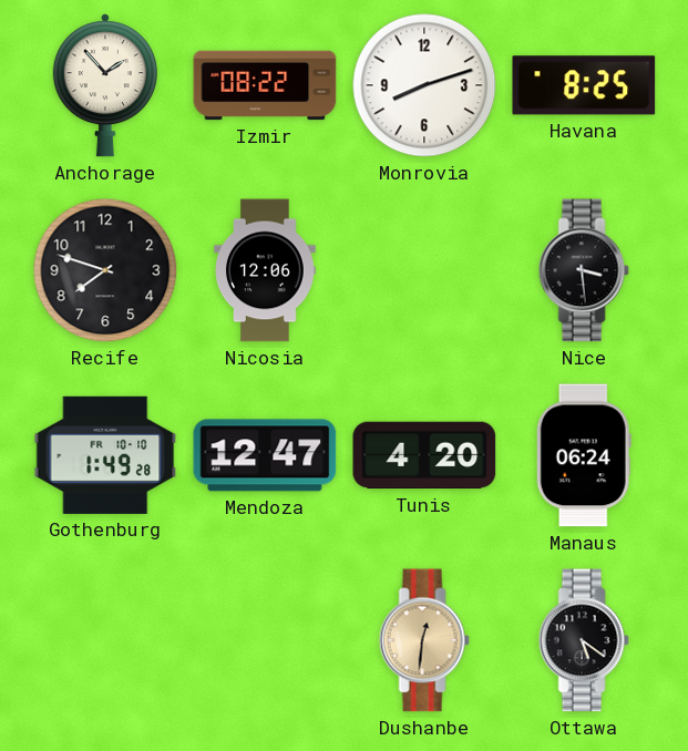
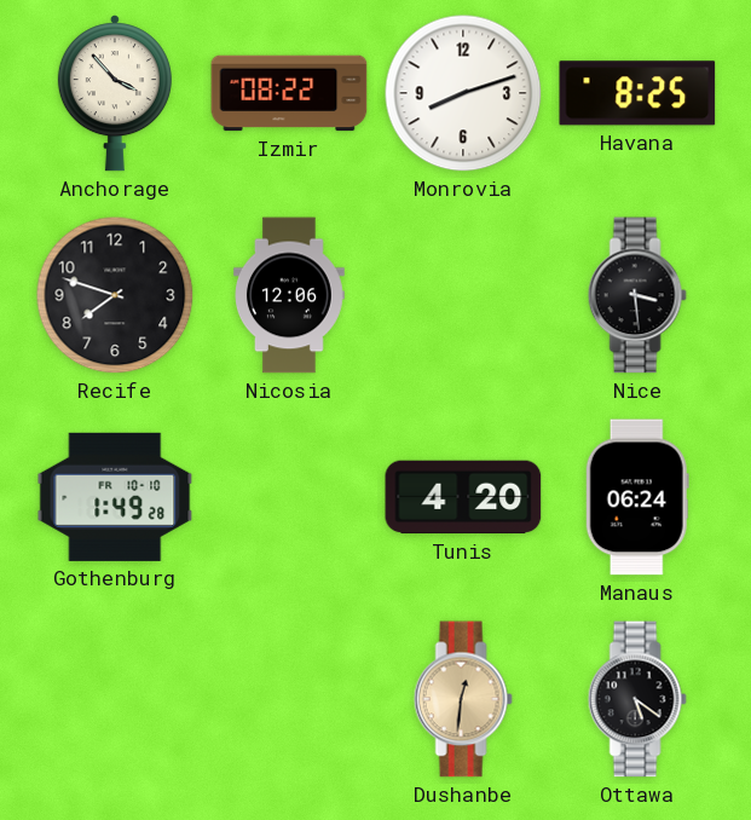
Anchorage: 1:53 -> 3:53 (115, 93)
Mendoza: 12:47 -> none (265, 455)
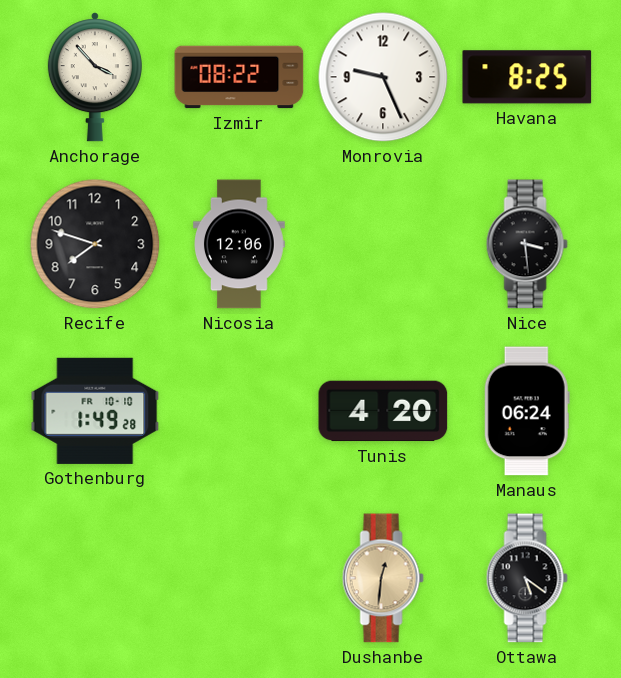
Monrovia: 8:12 -> 9:26 (383, 77)
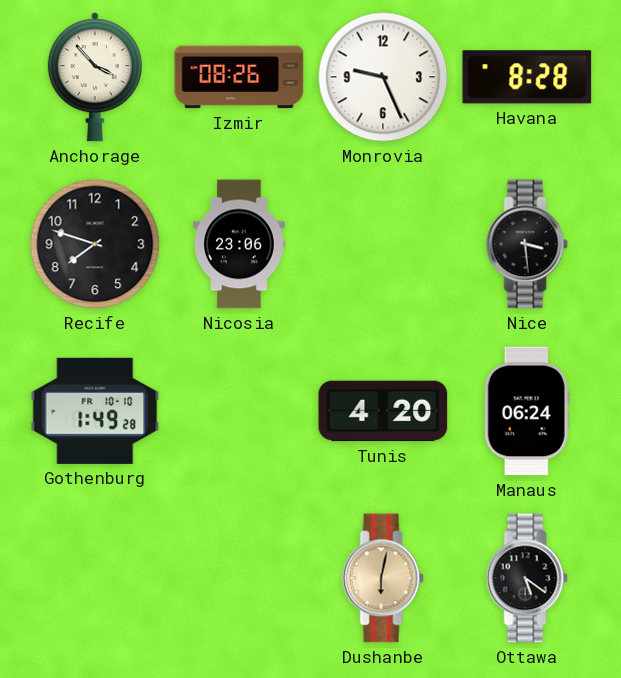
Izmir: 08:22 -> 08:26 (239, 77)
Havana: 8:25 -> 8:28 (527, 77)
Nicosia: 12:06 -> 23:06 (240, 244)
Dushanbe: 12:31 -> 6:02 (383, 578)
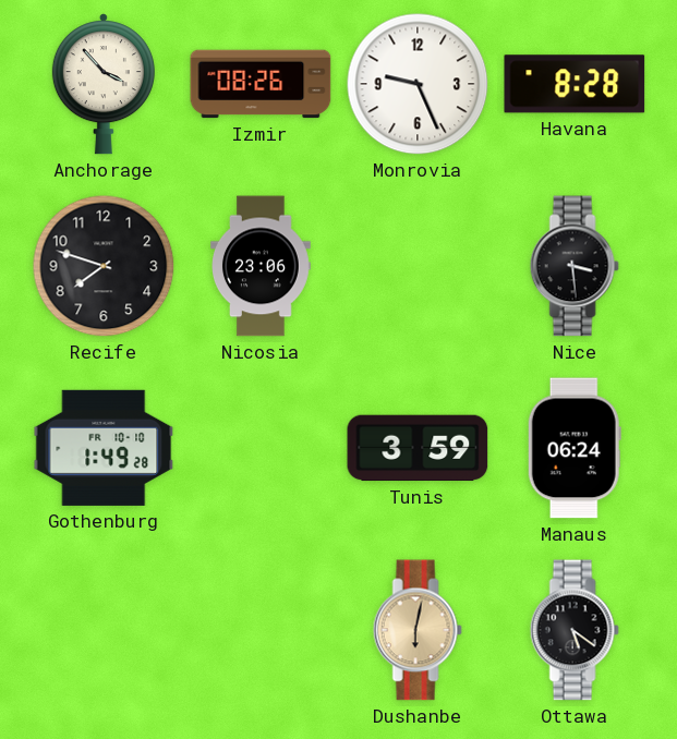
Tunis: 4:20 -> 3:59 (418, 448)
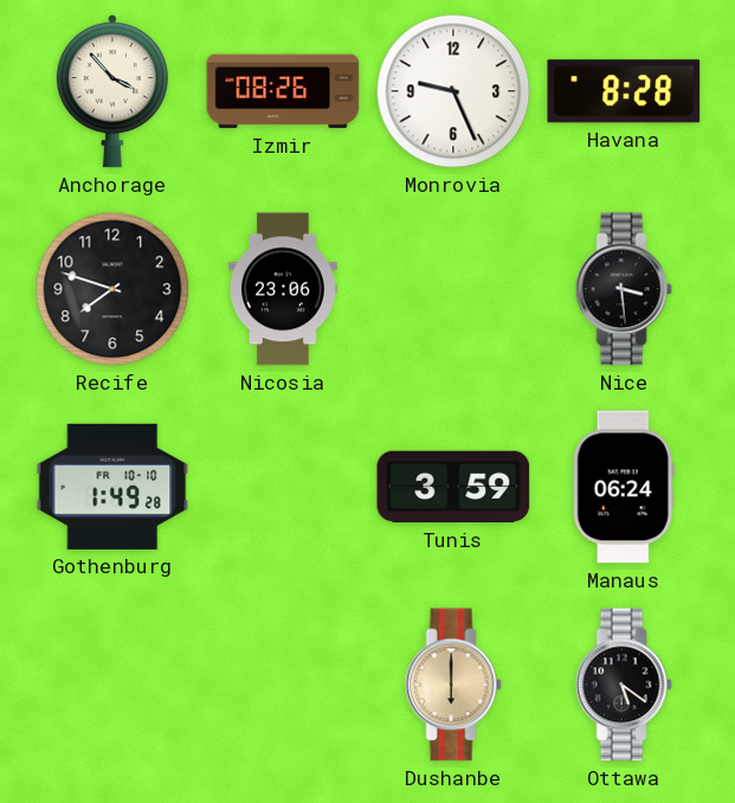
Dushanbe: 6:02 -> 6:00 (453, 685)
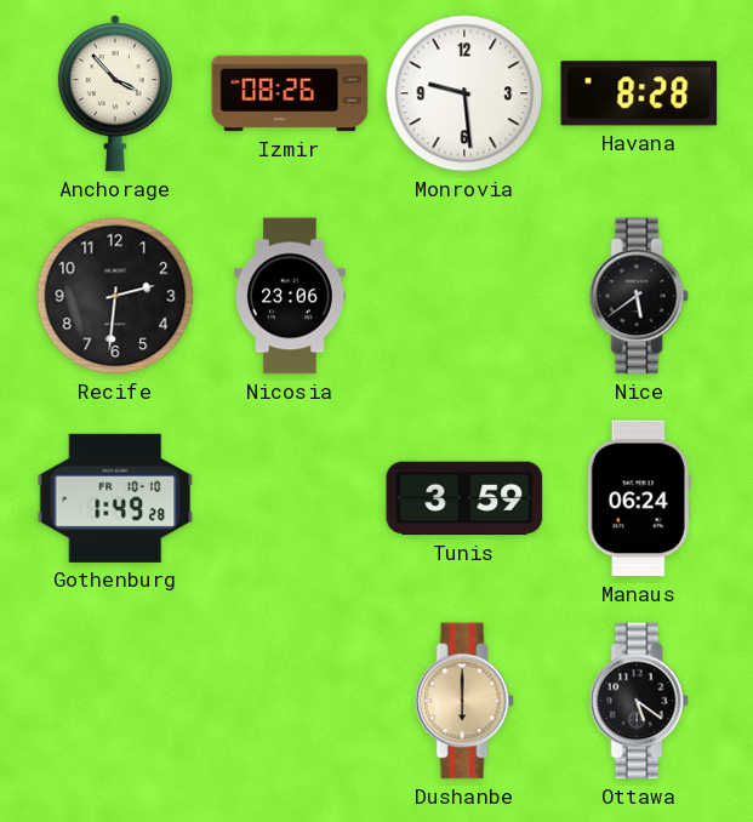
Monrovia: 9:26 -> 9:29 (464, 93)
Recife: 7:48 -> 2:31 (115, 296)
Nice: 3:29 -> 5:39 (639, 296)
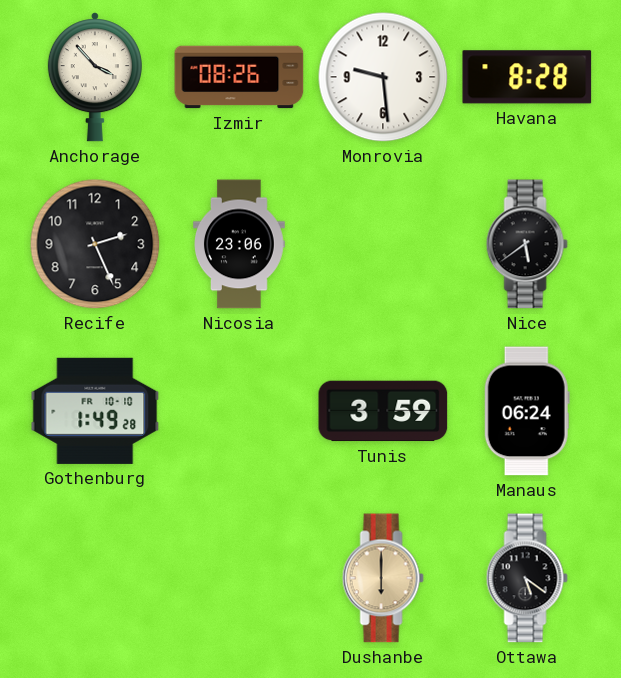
Recife: 2:31 -> 2:26 (95, 244)
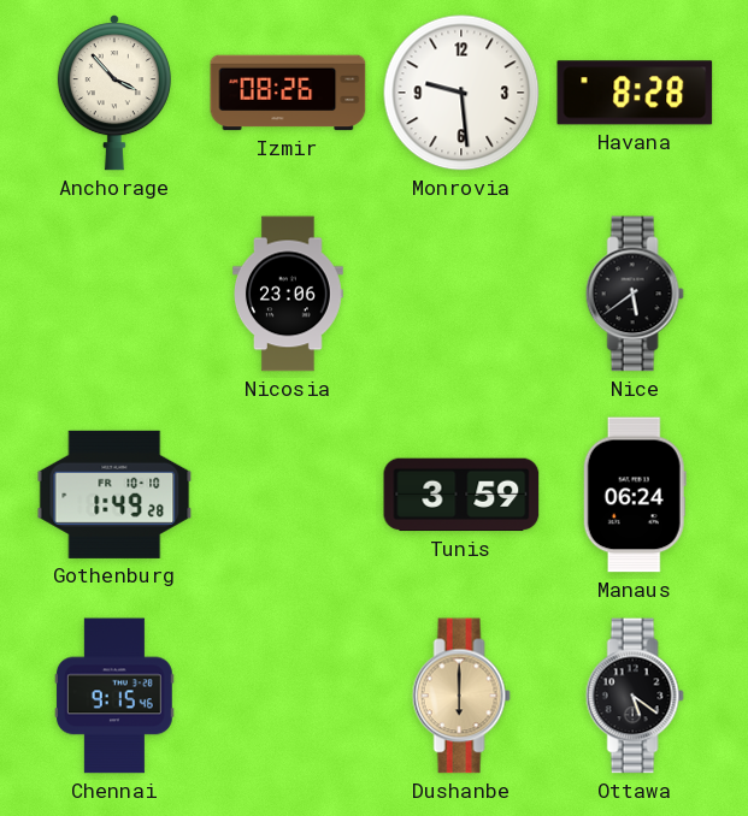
Recife: 2:26 -> none (95, 244)
Chennai: none -> 9:15 (114, 696)
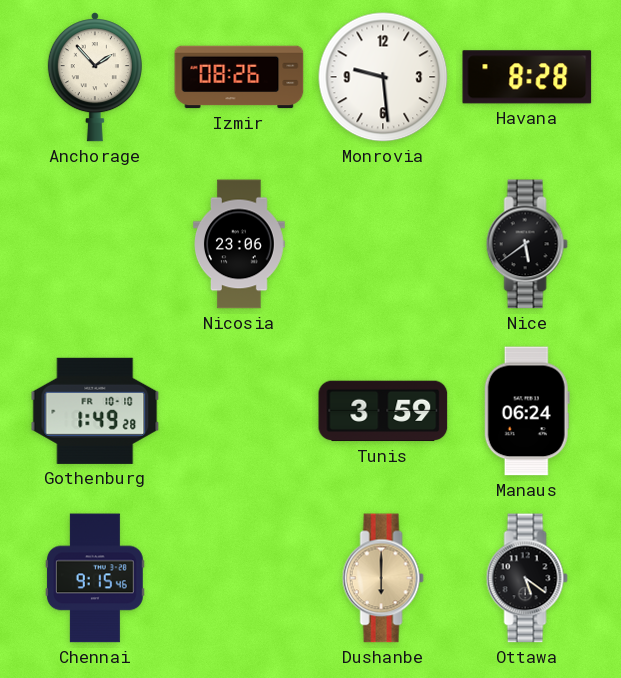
Anchorage: 3:53 -> 1:53 (95, 77)
